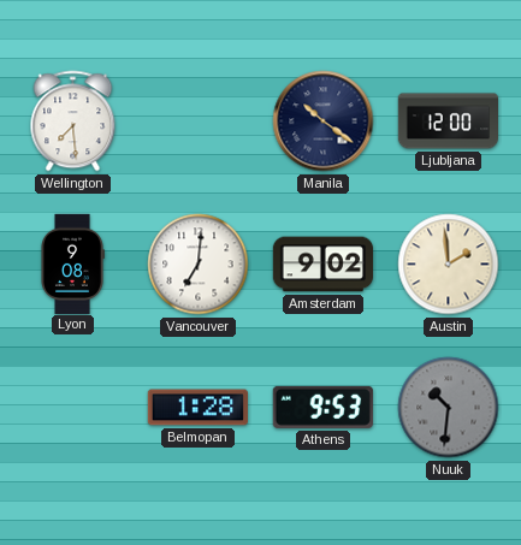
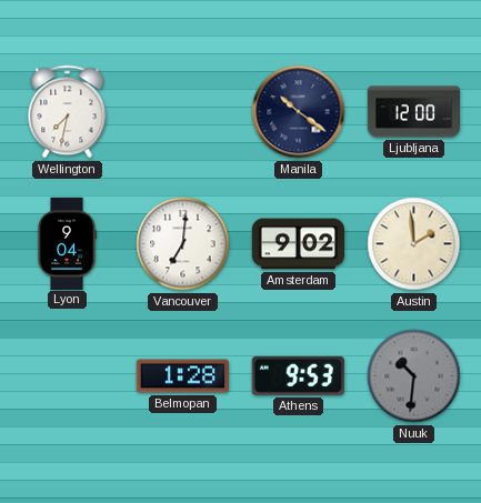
Wellington: 7:29 -> 7:32 (68, 112)
Lyon: 9:08 -> 9:04 (67, 243)
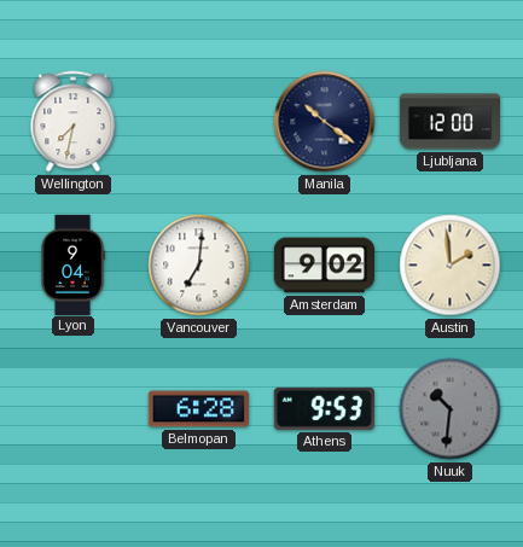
Belmopan: 1:28 -> 6:28 (198, 409)
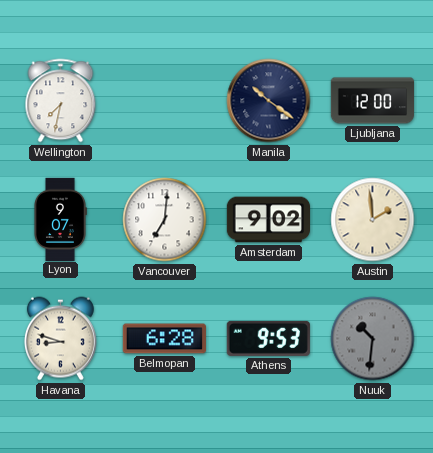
Lyon: 9:04 -> 9:07 (60, 219)
Havana: none -> 8:48 (60, 339)
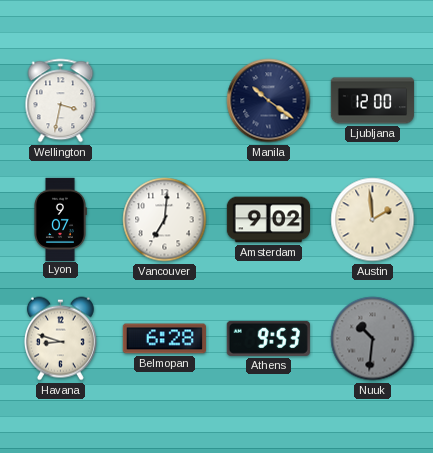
Wellington: 7:32 -> 3:32 (61, 101)
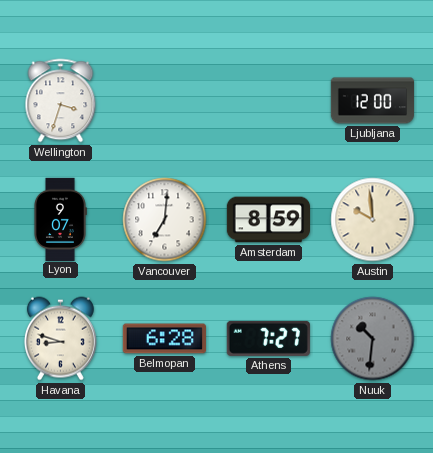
Wellington: 3:32 -> 3:33 (61, 101)
Manila: 10:21 -> none (269, 101)
Amsterdam: 9:02 -> 8:59 (268, 220)
Austin: 1:59 -> 9:59 (373, 220)
Athens: 9:53 -> 7:27 (268, 338)
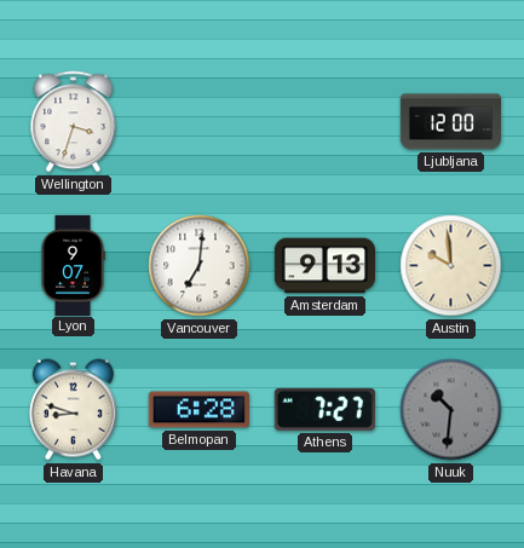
Amsterdam: 8:59 -> 9:13 (324, 266)
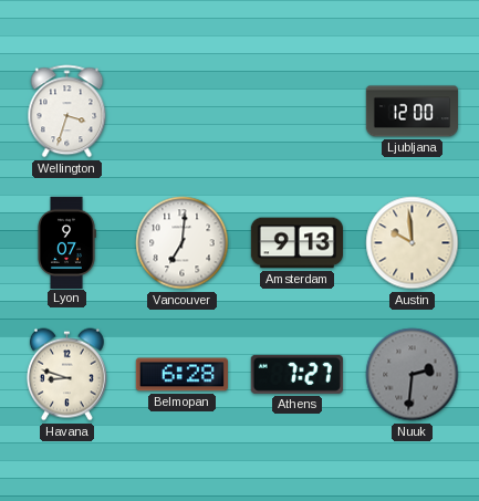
Nuuk: 10:31 -> 2:31 (413, 375)
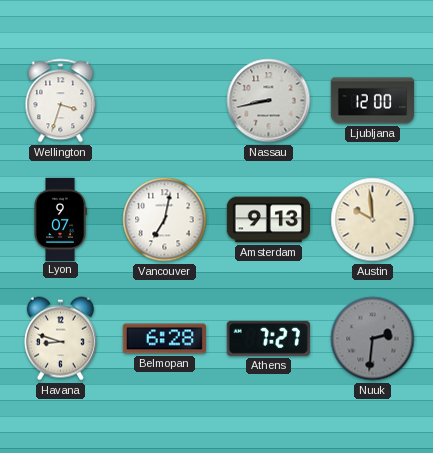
Nassau: none -> 8:43 (269, 101)
Vancouver: 7:01 -> 7:02 (165, 220)
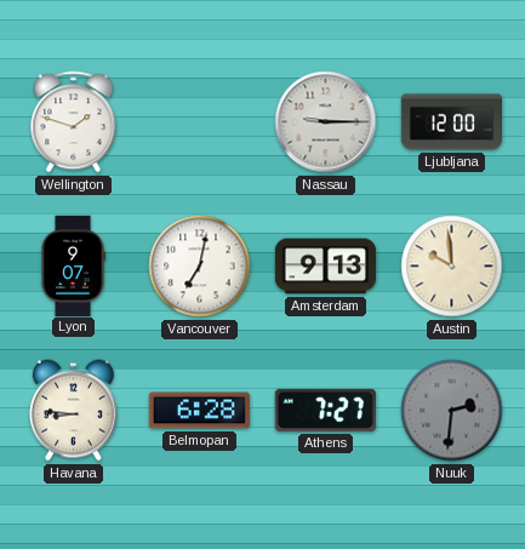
Wellington: 3:33 -> 1:48 (74, 122)
Nassau: 8:43 -> 9:15 (326, 122)
Havana: 8:48 -> 8:46 (73, 411)
